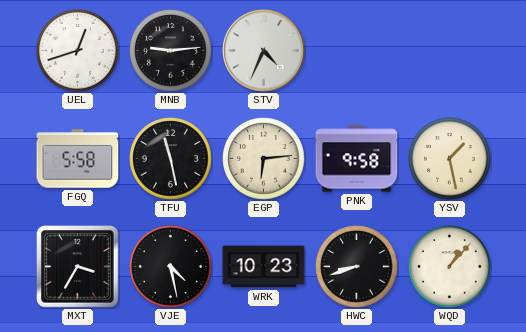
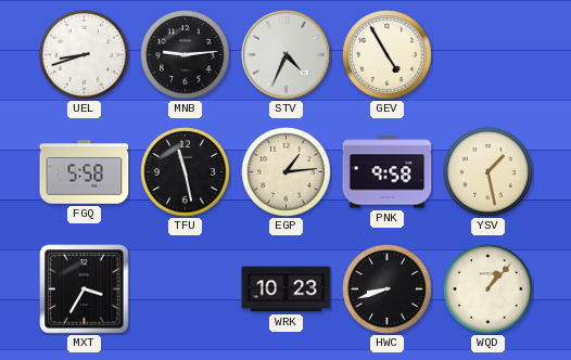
UEL: 12:42 -> 8:42 (85, 55)
GEV: none -> 4:55 (388, 55)
EGP: 6:14 -> 1:14 (287, 172)
VJE: 4:28 -> none (171, 267)
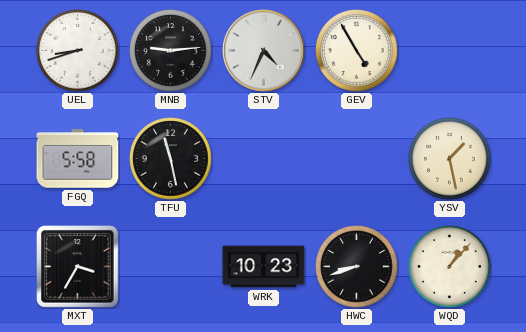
EGP: 1:14 -> none (287, 172)
PNK: 9:58 -> none (388, 172)
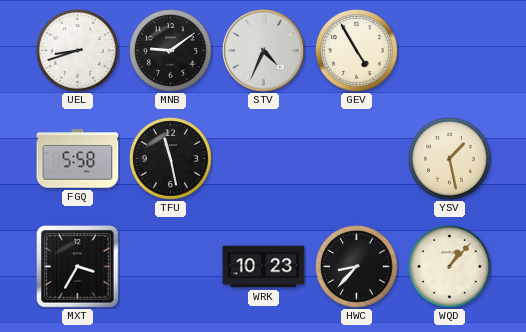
MNB: 9:14 -> 9:09 (171, 51)
HWC: 8:42 -> 8:37 (357, 267)
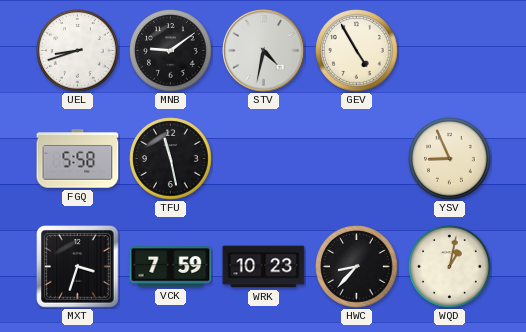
STV: 4:34 -> 4:32 (264, 51)
YSV: 1:28 -> 8:56 (450, 159)
MXT: 3:35 -> 3:33 (78, 267)
VCK: none -> 7:59 (171, 267)
WQD: 1:07 -> 1:02 (450, 267)
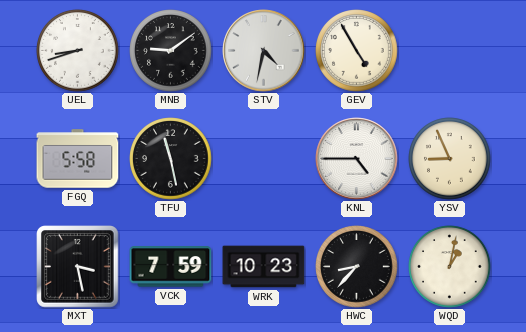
KNL: none -> 4:45 (357, 159)
MXT: 3:33 -> 3:28 (78, 267)
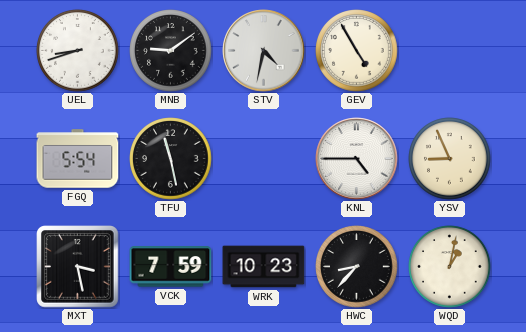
FGQ: 5:58 -> 5:54 (78, 159)
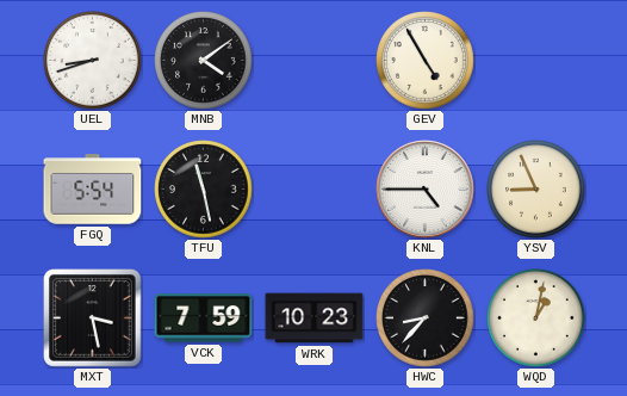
MNB: 9:09 -> 4:09 (204, 61)
STV: 4:32 -> none (264, 51)
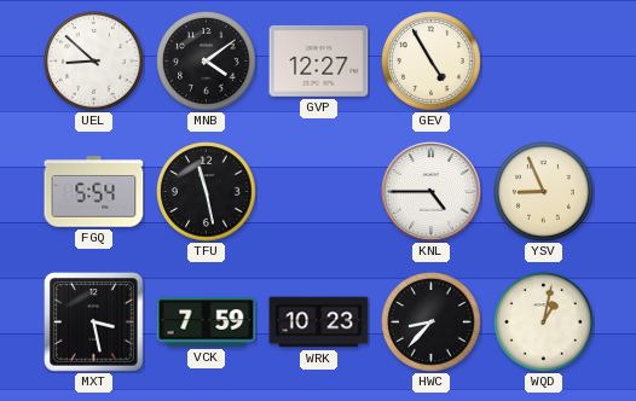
UEL: 8:42 -> 8:52 (94, 62)
GVP: none -> 12:27 (319, 60)
